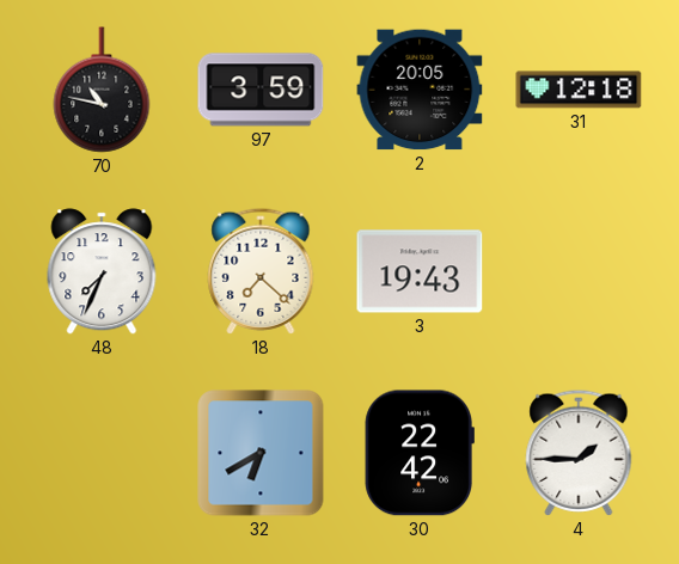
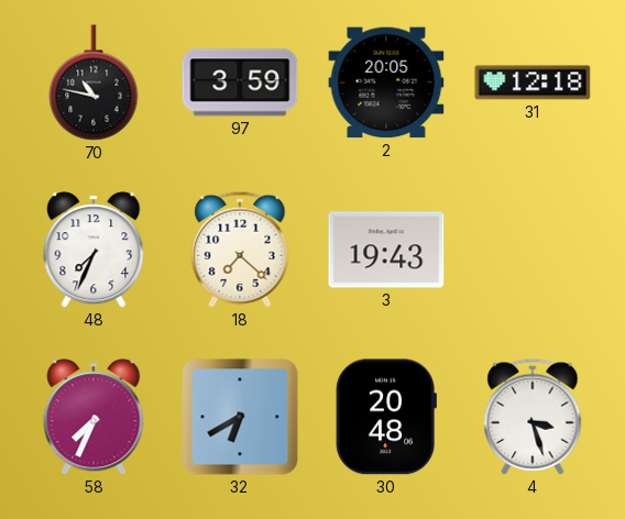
58: none -> 7:34 (94, 417)
30: 22:42 -> 20:48 (386, 417)
4: 1:45 -> 3:27 (533, 417)
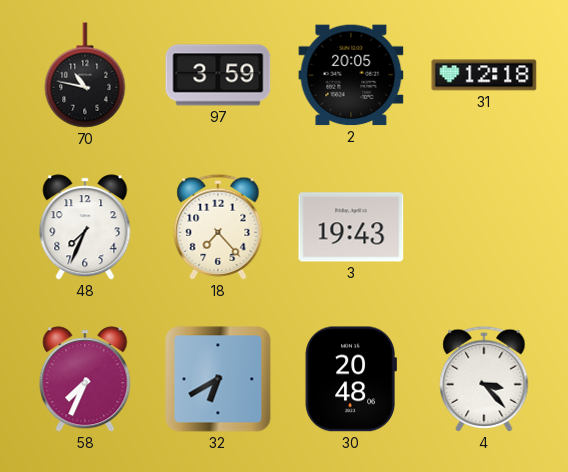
18: 7:22 -> 7:23 (218, 227)
4: 3:27 -> 3:23 (484, 379)
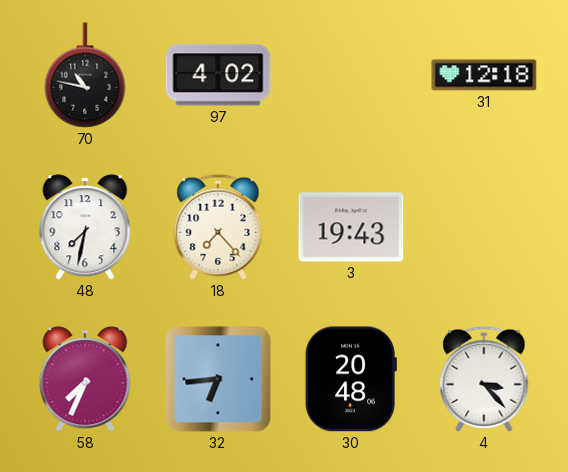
97: 3:59 -> 4:02 (218, 75)
2: 20:05 -> none (351, 75)
48: 7:34 -> 7:32 (85, 227)
32: 6:40 -> 6:44 (218, 379)
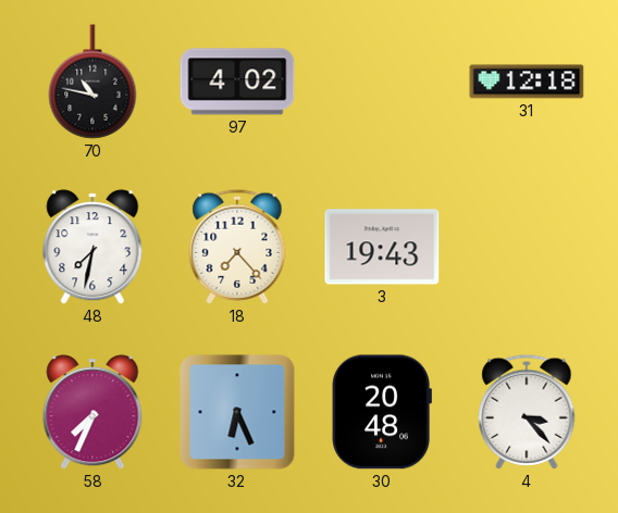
32: 6:44 -> 6:26 (237, 412)
